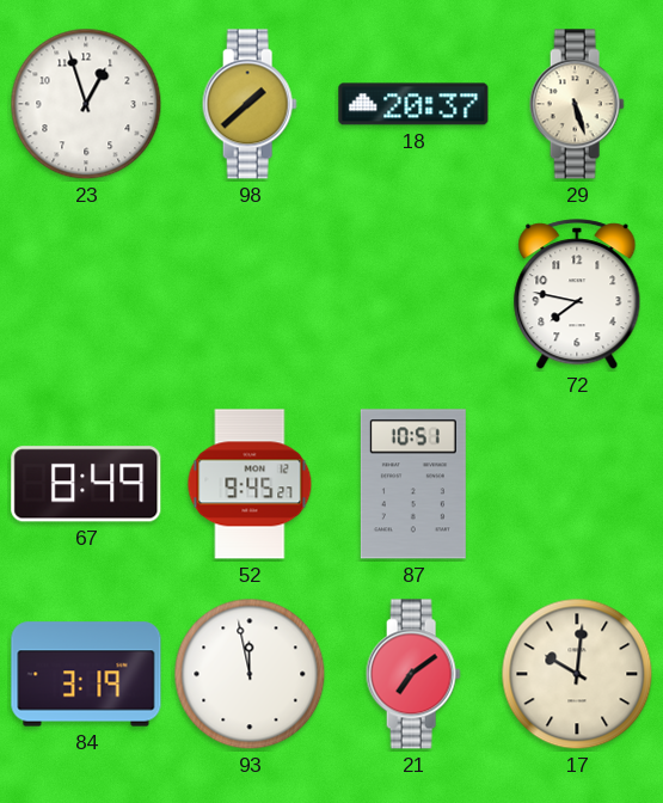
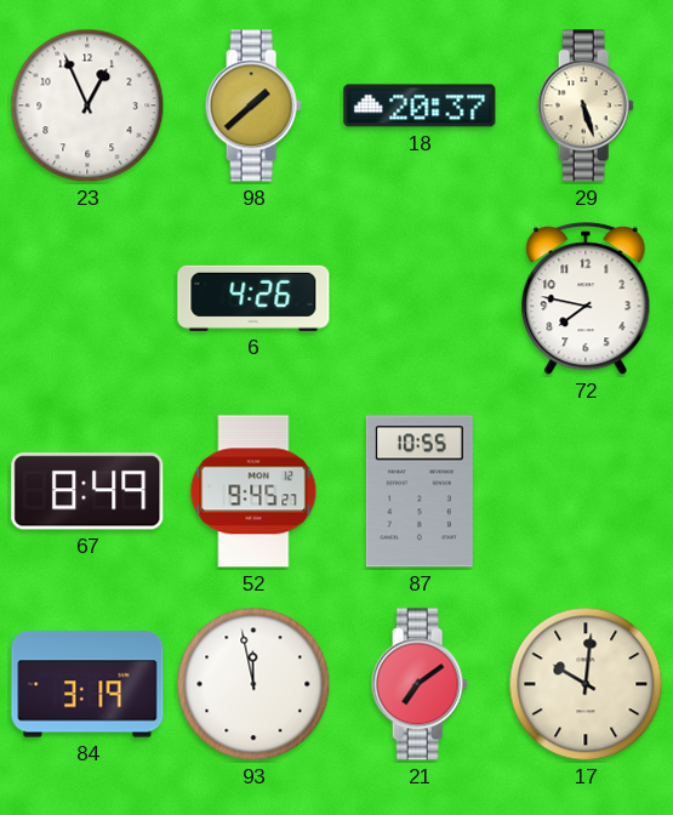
23: 12:57 -> 12:56 (87, 106)
6: none -> 4:26 (253, 298)
87: 10:51 -> 10:55 (420, 491)
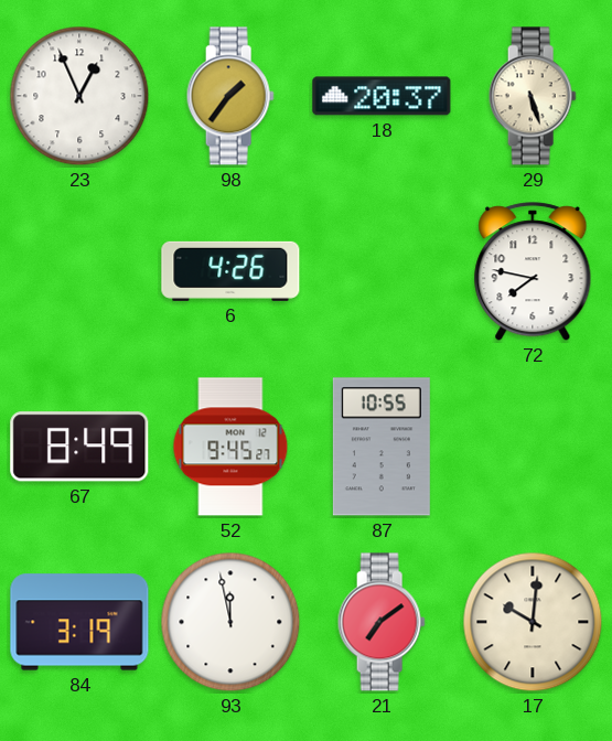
98: 1:38 -> 1:36 (230, 96)
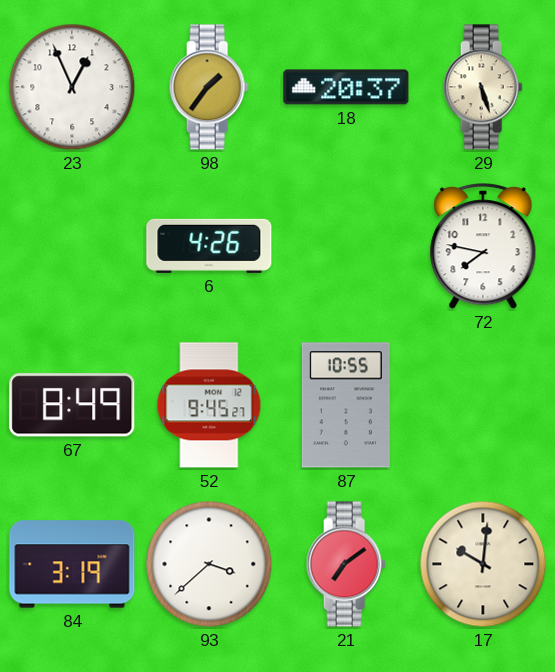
93: 11:58 -> 3:38 (209, 564)
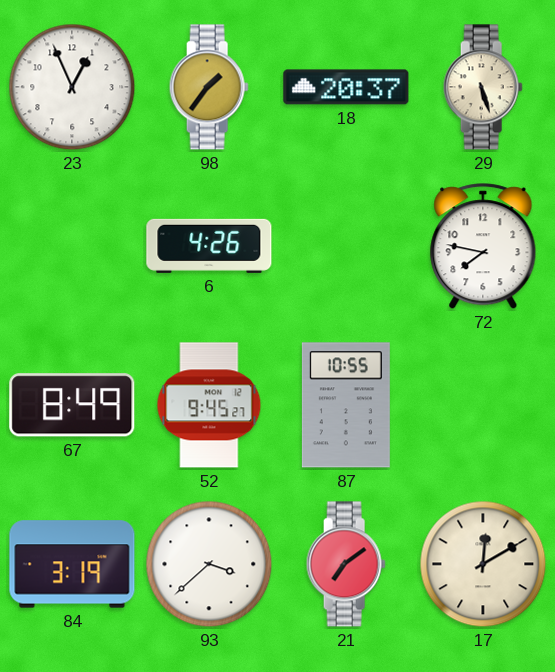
17: 10:01 -> 12:10 (483, 564)
